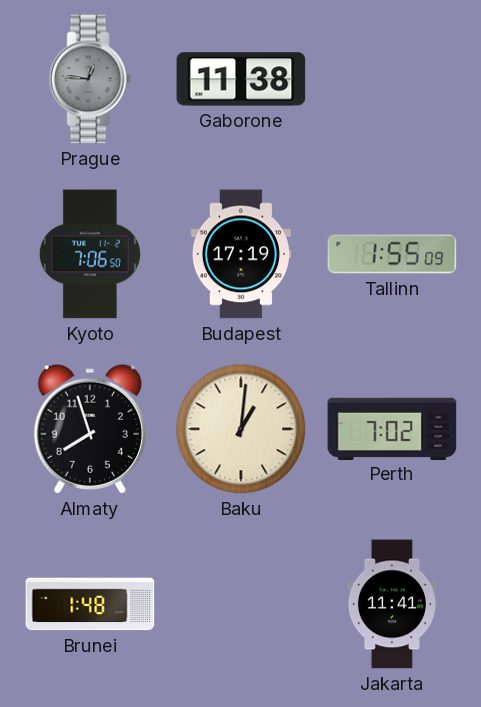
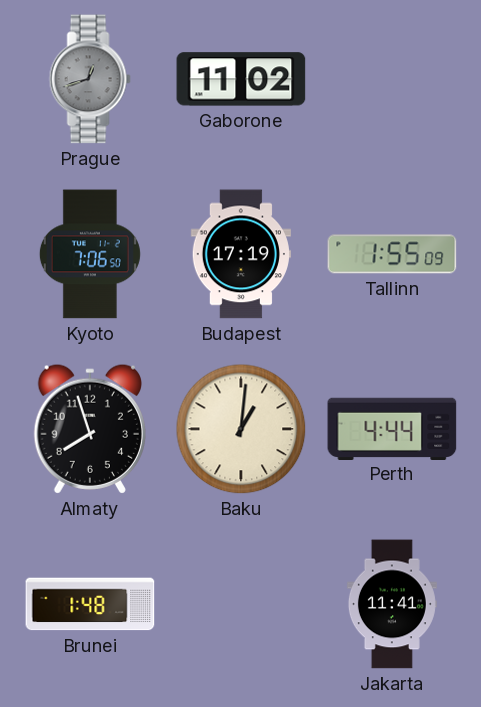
Prague: 12:46 -> 12:42 (90, 79)
Gaborone: 11:38 -> 11:02 (241, 79)
Perth: 7:02 -> 4:44 (392, 428)
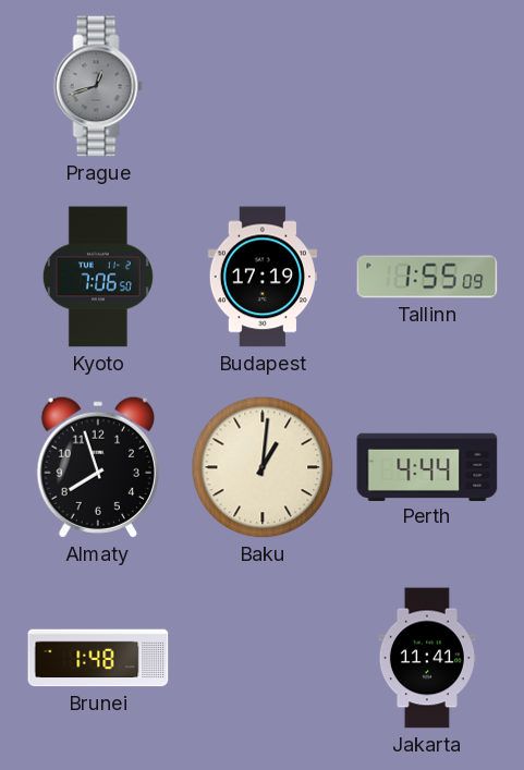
Gaborone: 11:02 -> none (241, 79)
